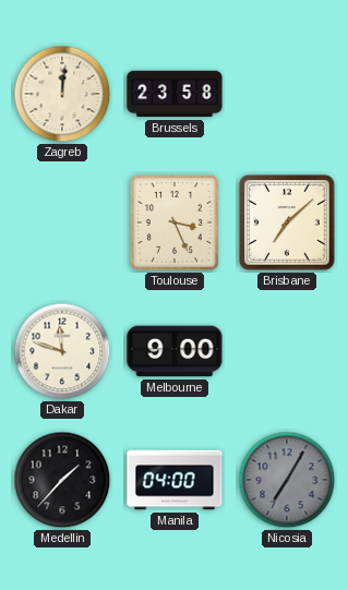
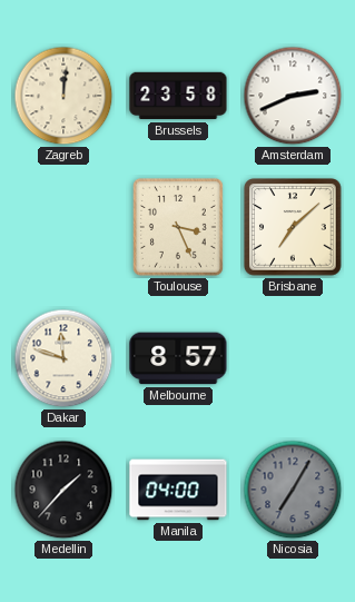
Amsterdam: none -> 2:41 (293, 96)
Melbourne: 9:00 -> 8:57 (178, 358)
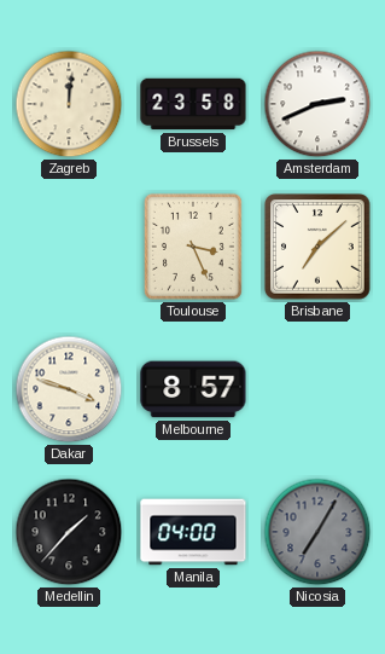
Dakar: 11:48 -> 3:48 (69, 389)
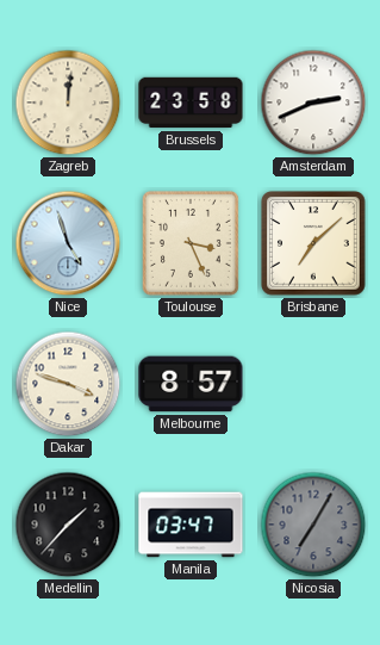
Nice: none -> 4:57 (68, 243)
Manila: 04:00 -> 03:47 (191, 525)
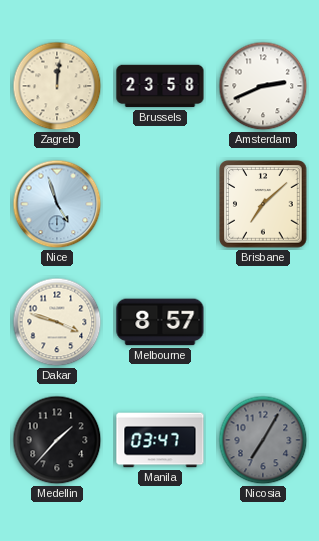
Toulouse: 3:26 -> none (191, 243)
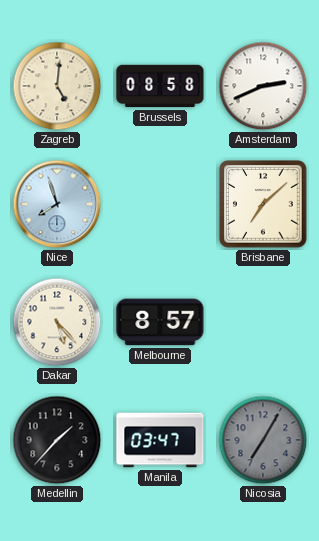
Zagreb: 12:01 -> 5:01 (57, 86)
Brussels: 23:58 -> 08:58 (160, 86)
Nice: 4:57 -> 7:57 (57, 204)
Dakar: 3:48 -> 5:23 (57, 322)
